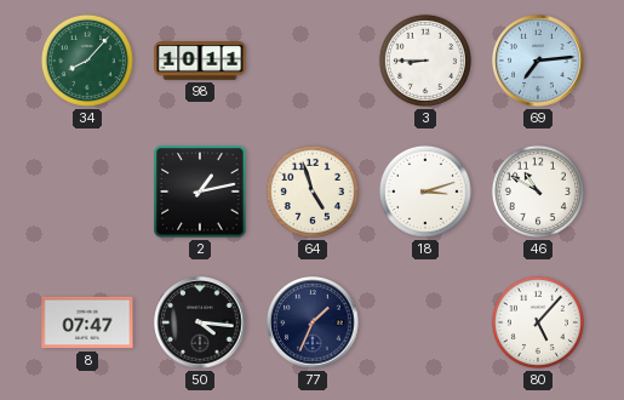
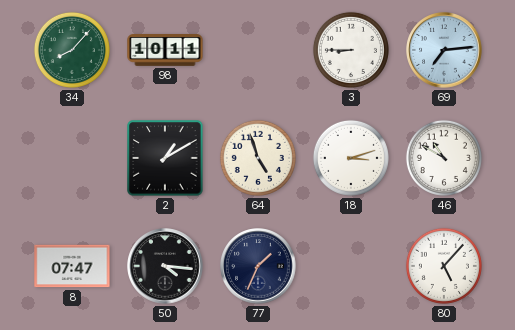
2: 1:13 -> 1:10 (165, 158)
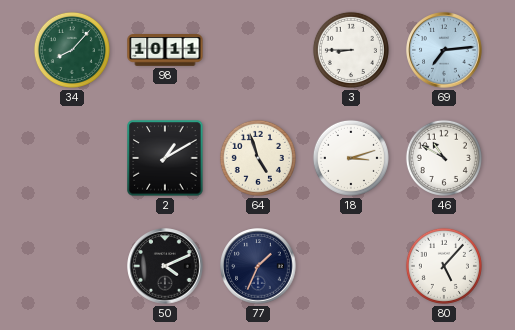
8: 07:47 -> none (72, 266)
50: 4:16 -> 4:11 (165, 266)
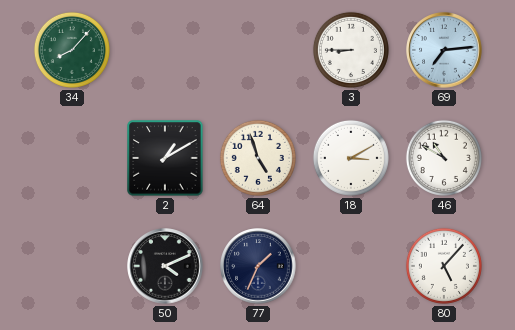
98: 10:11 -> none (165, 51)
18: 3:12 -> 3:10 (351, 158)
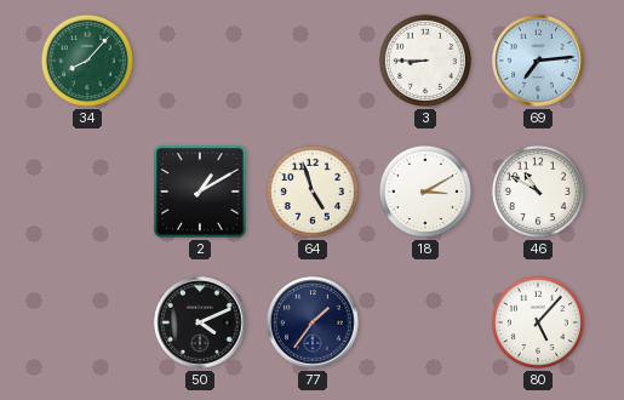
77: 1:34 -> 1:36 (313, 322)
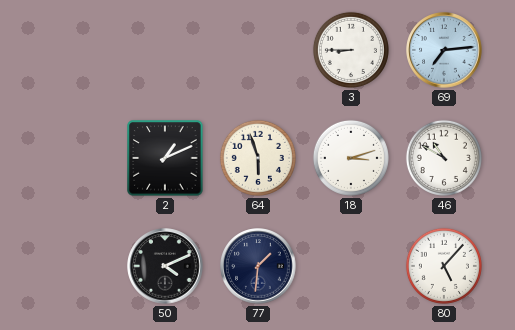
34: 8:07 -> none (87, 61)
2: 1:10 -> 1:11 (165, 158)
64: 4:57 -> 5:57 (258, 158)
18: 3:10 -> 3:12 (351, 158)
77: 1:36 -> 1:31 (258, 266)
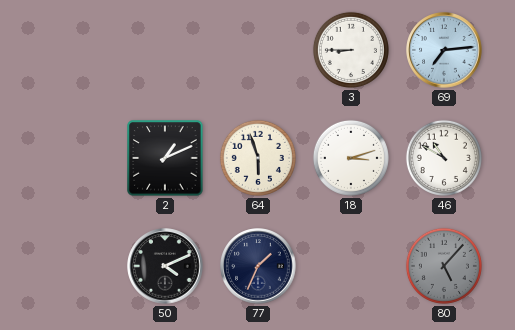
77: 1:31 -> 1:34 (258, 266)
80 dial: white -> grey (444, 266)
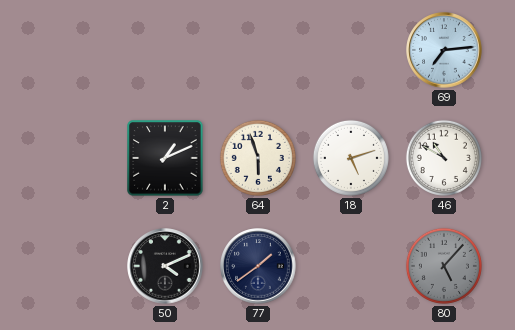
3: 8:45 -> none (351, 50)
18: 3:12 -> 5:12 (351, 158)
77: 1:34 -> 1:39 (258, 266)
